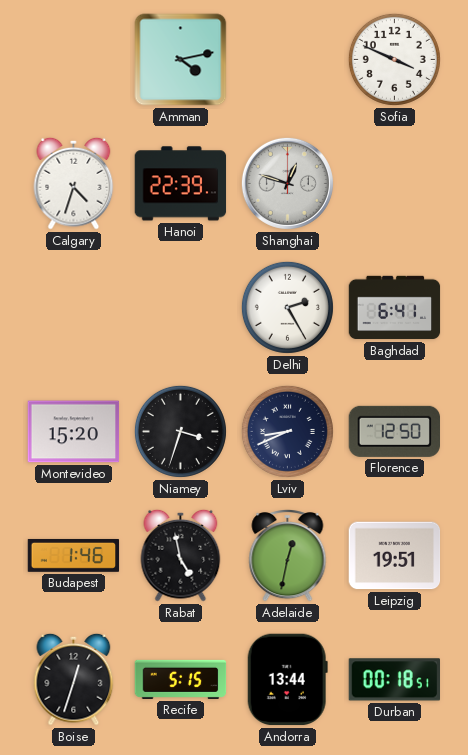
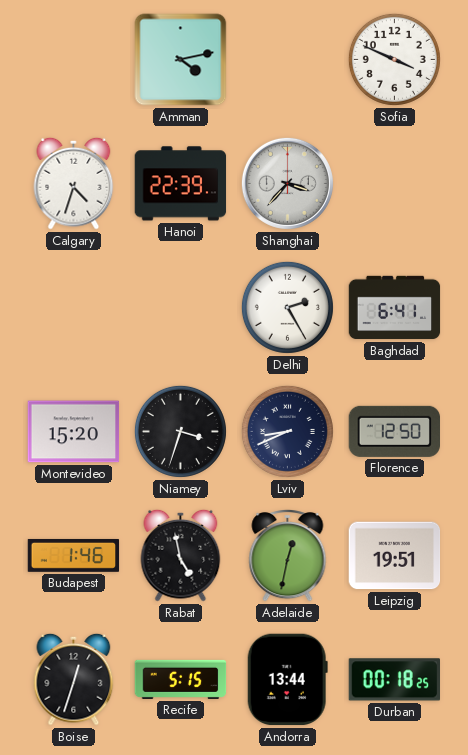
Shanghai: 12:48 -> 3:37 (287, 183)
Durban: 00:18:51 -> 00:18:25 (394, 680)
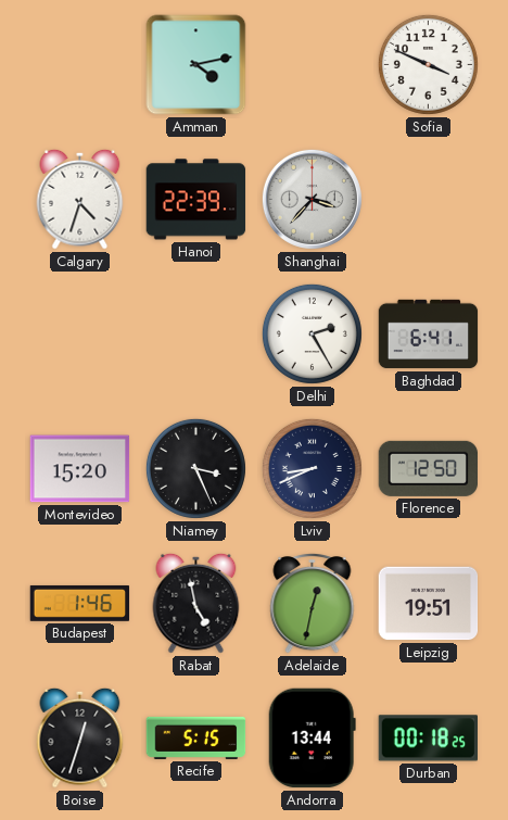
Niamey: 3:33 -> 3:26 (195, 468)
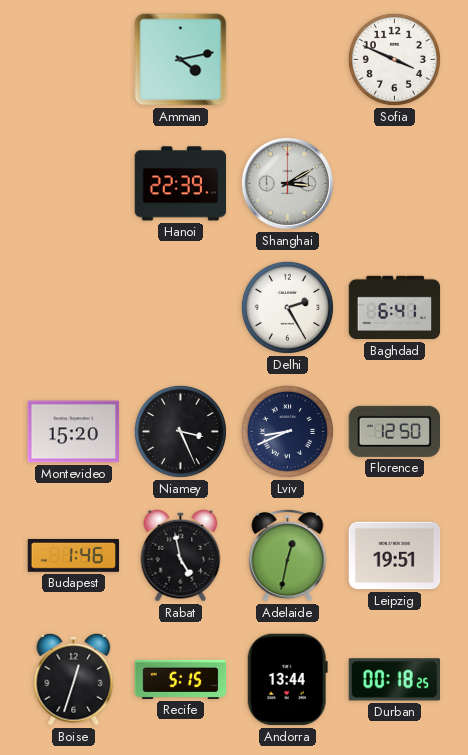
Calgary: 4:33 -> none (80, 199)
Shanghai: 3:37 -> 3:10 (287, 183)
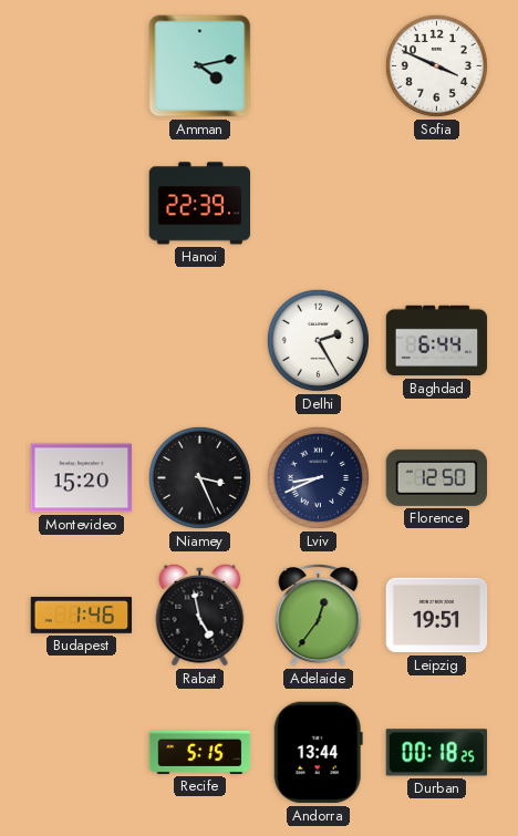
Shanghai: 3:10 -> none (287, 183)
Baghdad: 6:41 -> 6:44 (437, 341)
Adelaide: 12:32 -> 12:36 (319, 616)
Boise: 12:33 -> none (74, 679)
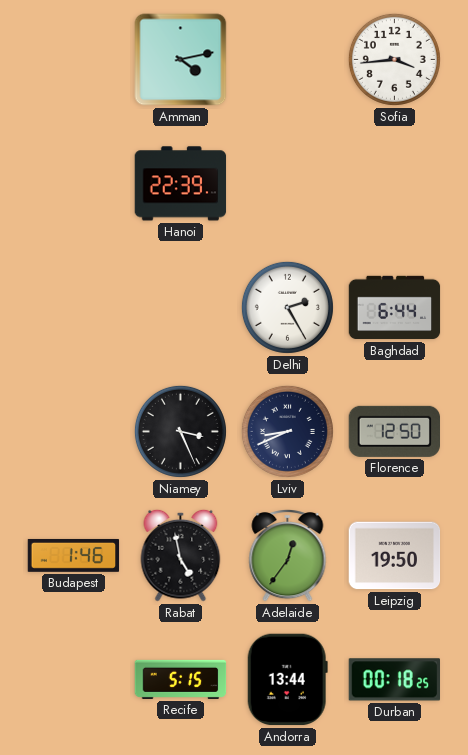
Sofia: 3:49 -> 3:44 (394, 59)
Montevideo: 15:20 -> none (82, 478)
Leipzig: 19:51 -> 19:50 (395, 556)
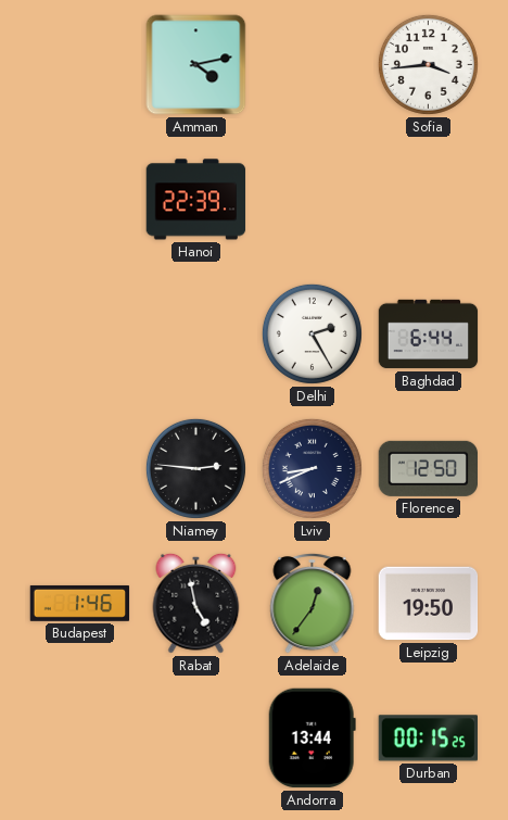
Niamey: 3:26 -> 2:46 (195, 468)
Recife: 5:15 -> none (181, 679)
Durban: 00:18 -> 00:15 (428, 739)
